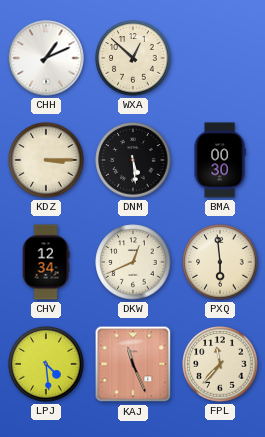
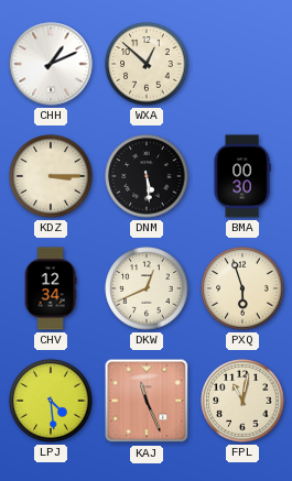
PXQ: 5:59 -> 5:57 (242, 288)
FPL: 11:37 -> 11:02 (242, 401)
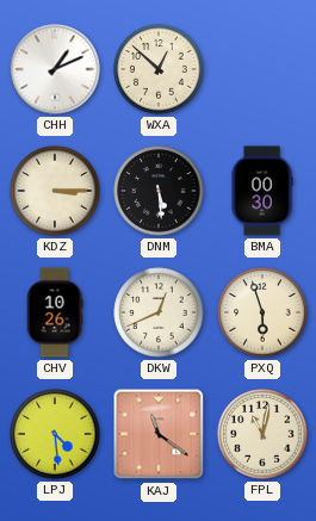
CHV: 12:34 -> 10:26 (55, 312)
KAJ: 11:26 -> 11:21 (159, 434)
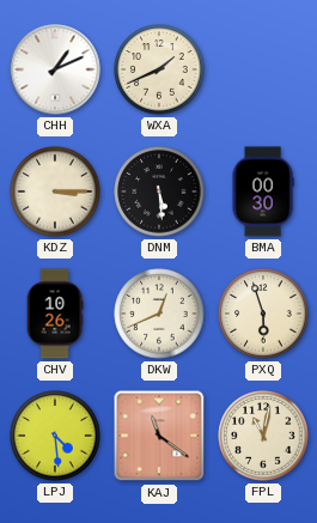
WXA: 12:52 -> 1:41 (159, 69)
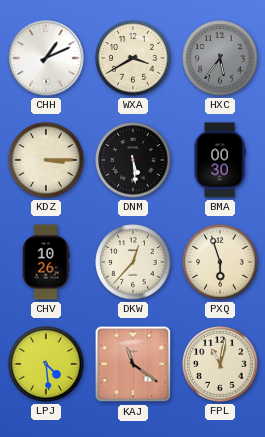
WXA: 1:41 -> 3:40 (133, 58)
HXC: none -> 5:36 (220, 58)
DKW: 12:41 -> 12:37 (133, 262)
